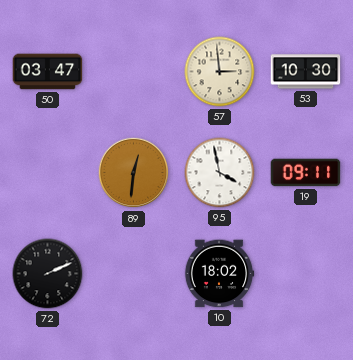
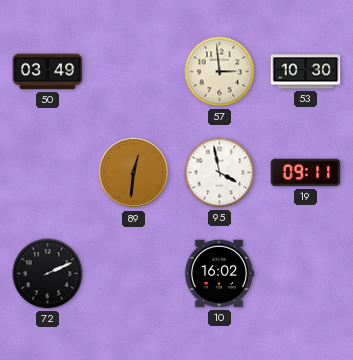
50: 03:47 -> 03:49 (48, 72)
10: 18:02 -> 16:02 (219, 274)
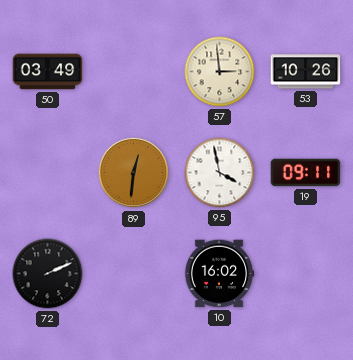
53: 10:30 -> 10:26 (306, 72)
